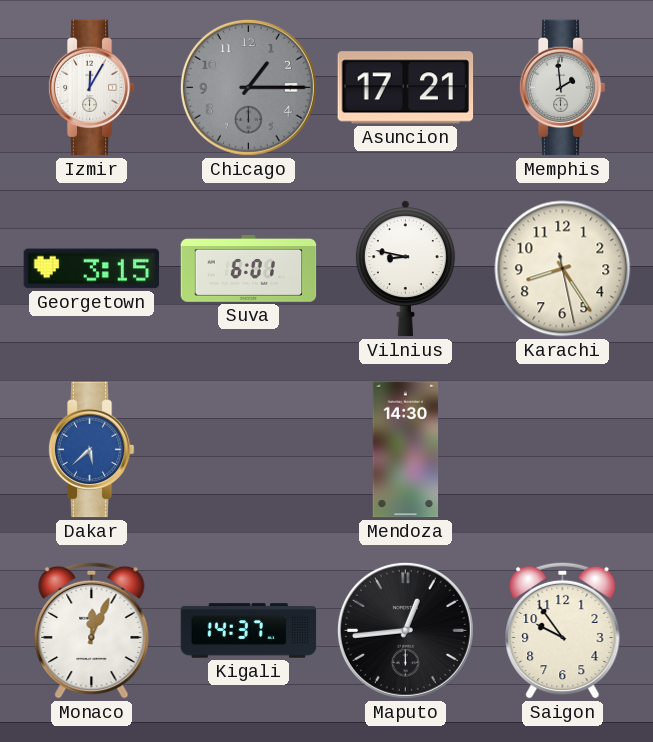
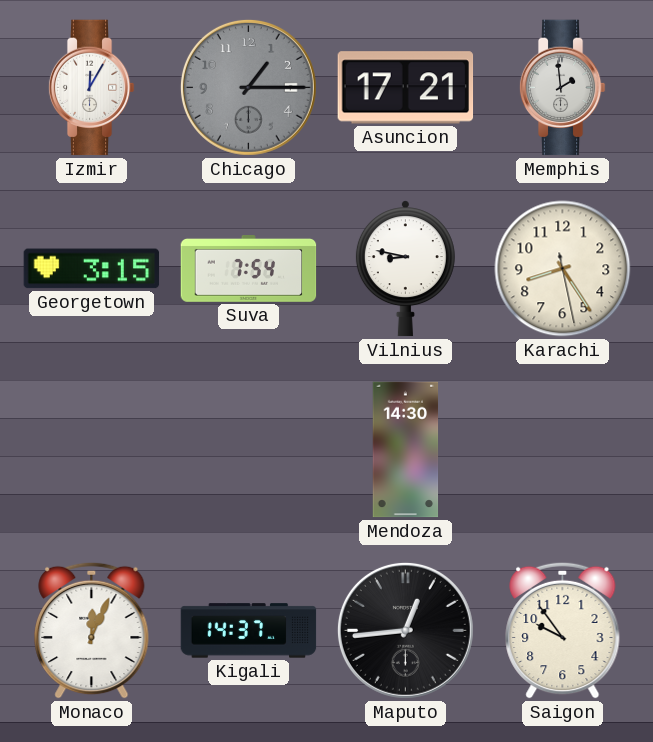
Suva: 6:01 -> 7:54 (249, 269)
Dakar: 5:38 -> none (91, 450)
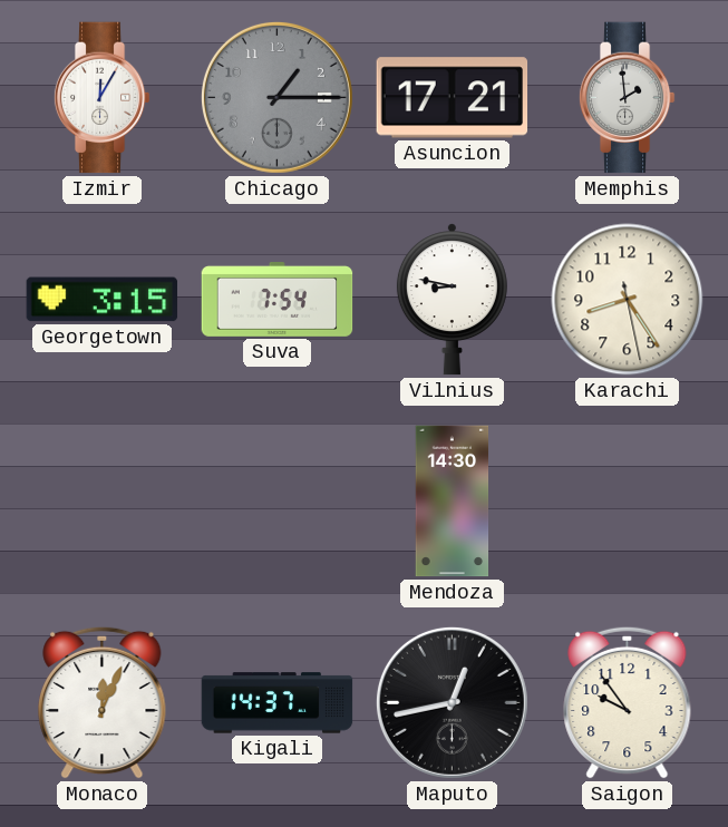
Maputo: 12:44 -> 12:43 (452, 702)
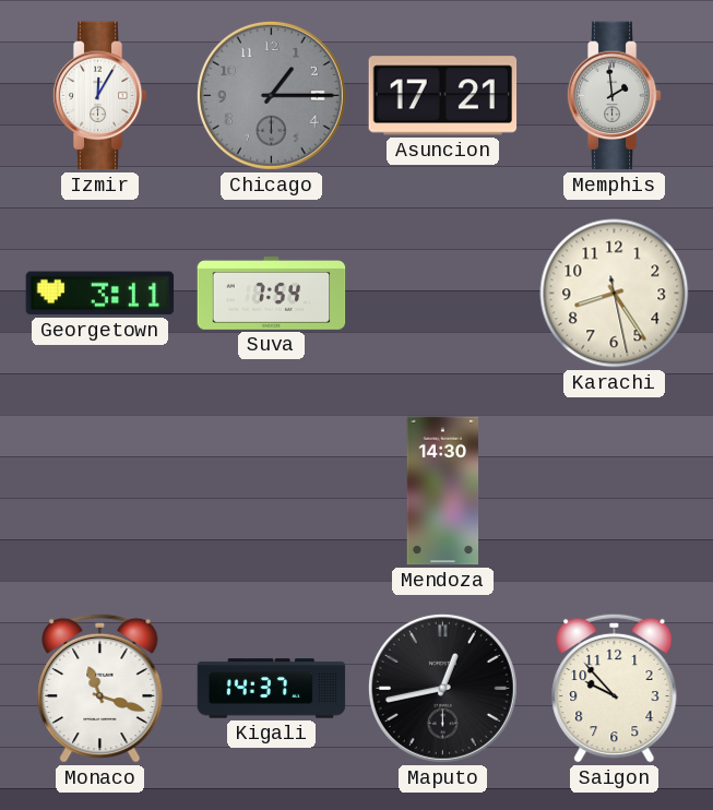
Georgetown: 3:15 -> 3:11 (100, 294)
Vilnius: 8:47 -> none (452, 300)
Monaco: 12:04 -> 11:18 (100, 688)
Saigon: 9:54 -> 9:53 (615, 688)
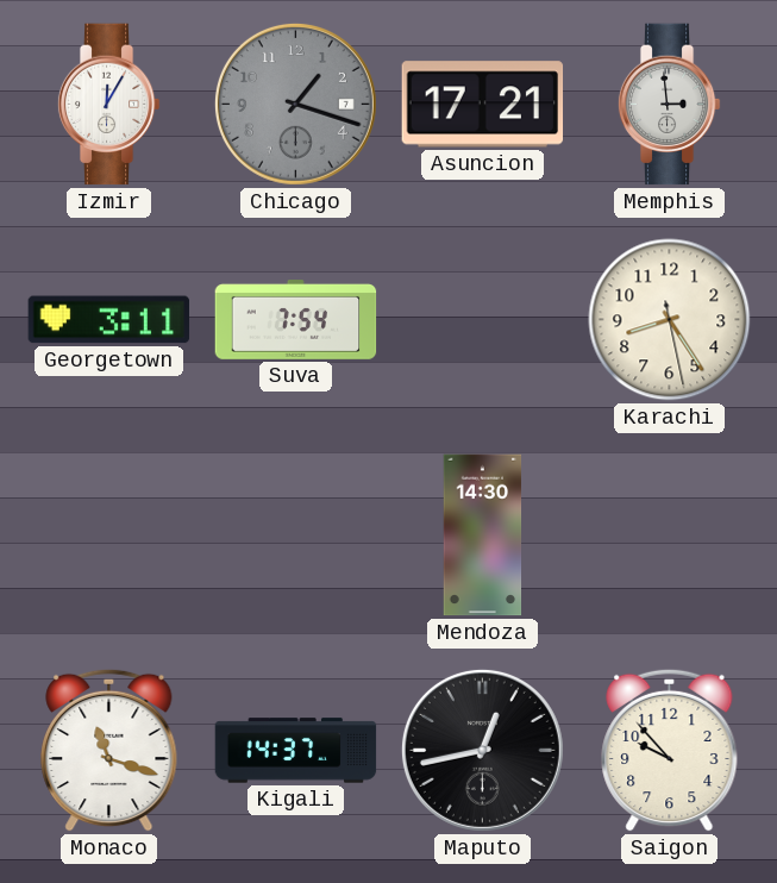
Chicago: 1:15 -> 1:18 (295, 104)
Memphis: 1:59 -> 2:59 (669, 105)
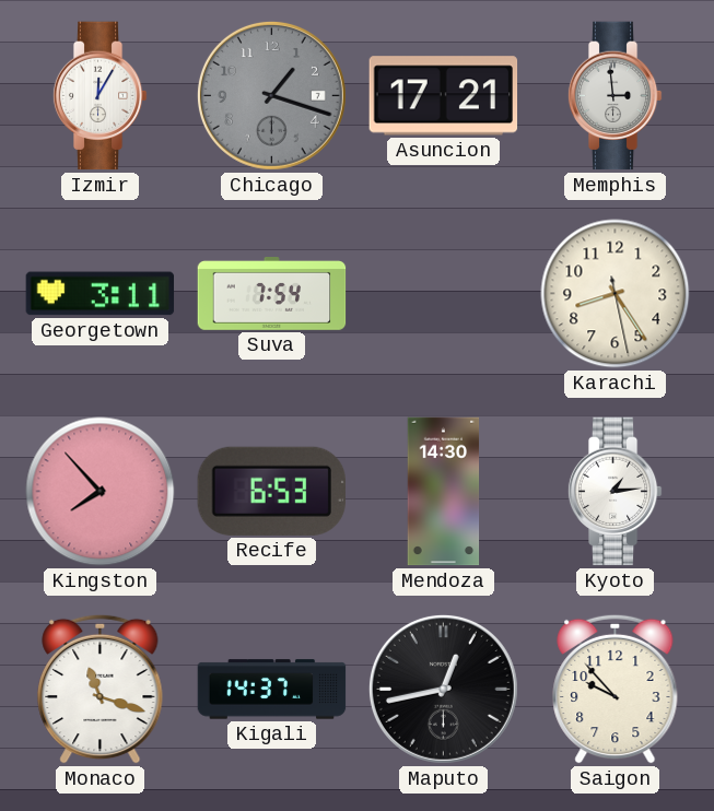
Kingston: none -> 7:53 (101, 492)
Recife: none -> 6:53 (271, 491)
Kyoto: none -> 1:14 (614, 492)
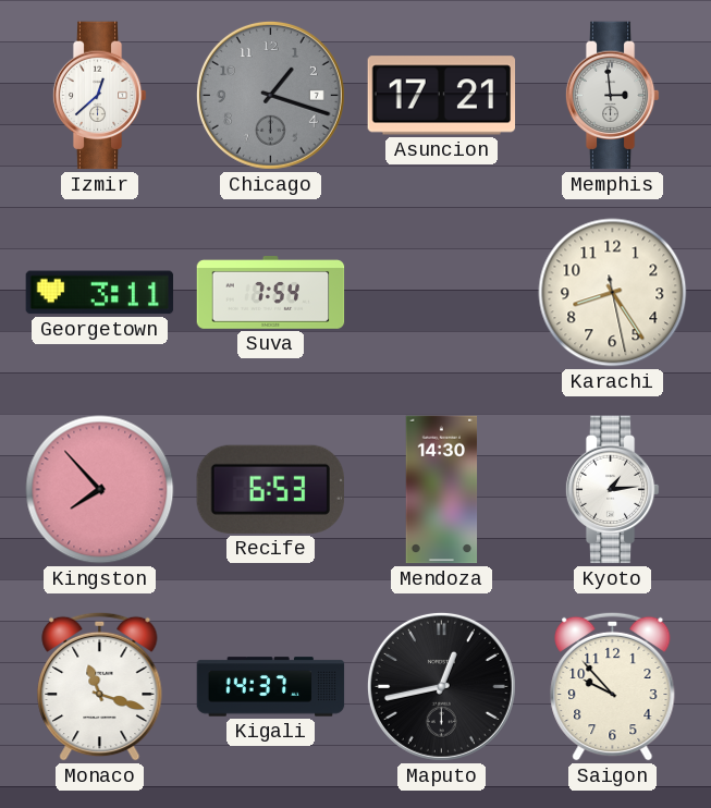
Izmir: 12:05 -> 12:38 (99, 96)
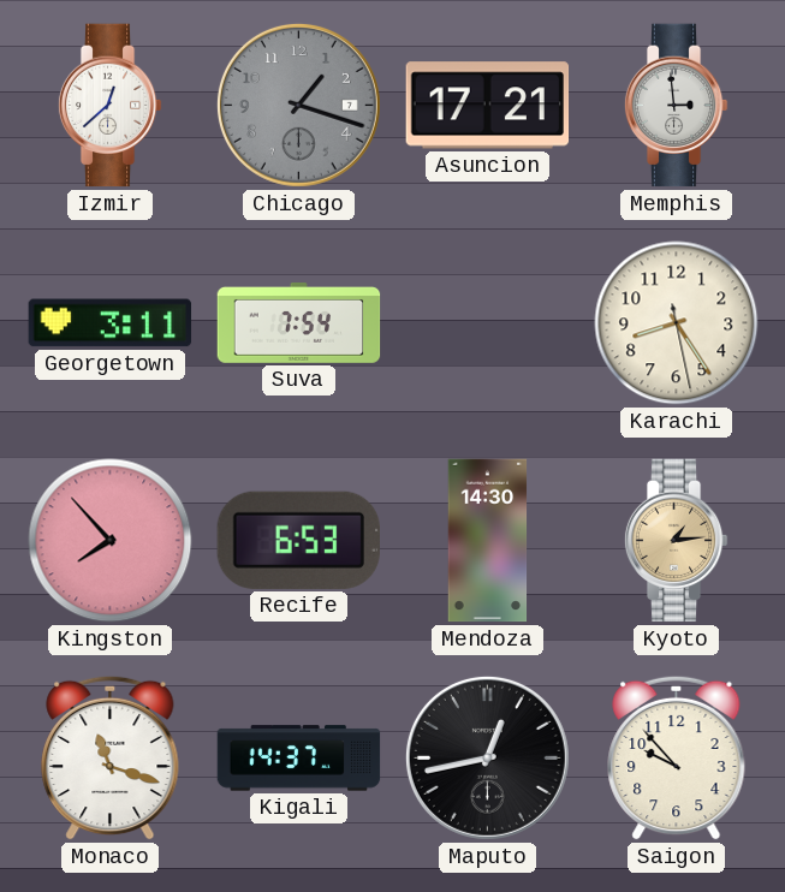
Kyoto dial: white -> champagne (676, 541)
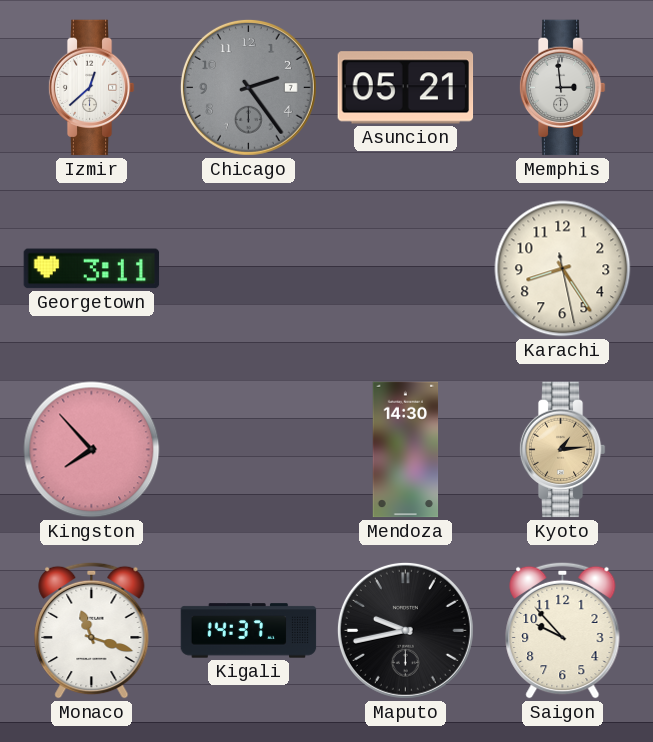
Chicago: 1:18 -> 2:24 (248, 87)
Asuncion: 17:21 -> 05:21 (406, 88)
Suva: 7:54 -> none (299, 323)
Recife: 6:53 -> none (298, 540)
Maputo: 12:43 -> 9:43 (405, 630)
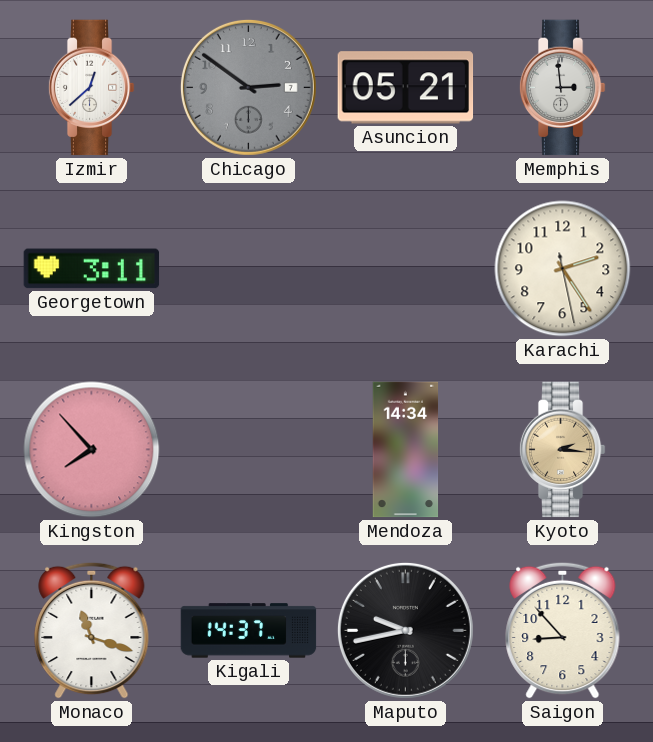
Chicago: 2:24 -> 2:51 (248, 87)
Karachi: 8:24 -> 2:24 (563, 269)
Mendoza: 14:30 -> 14:34 (406, 450)
Kyoto: 1:14 -> 2:16 (562, 450)
Saigon: 9:53 -> 8:53 (563, 630)
